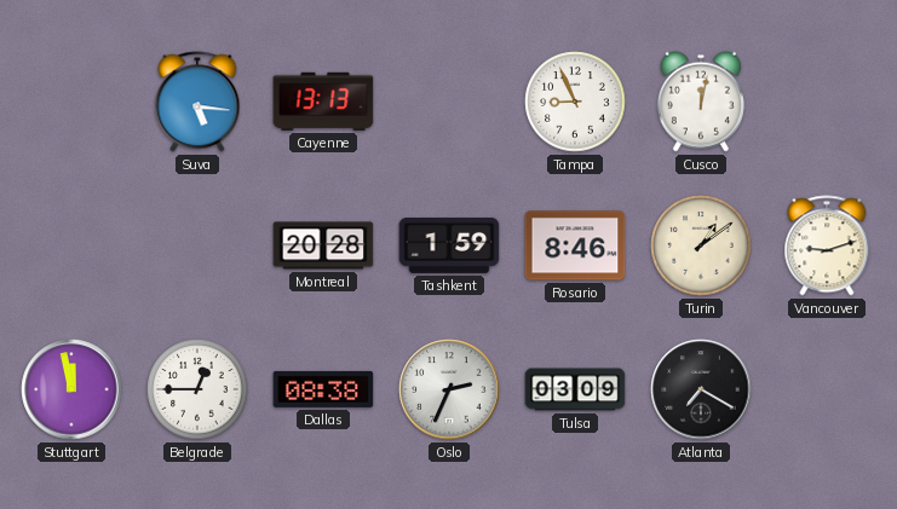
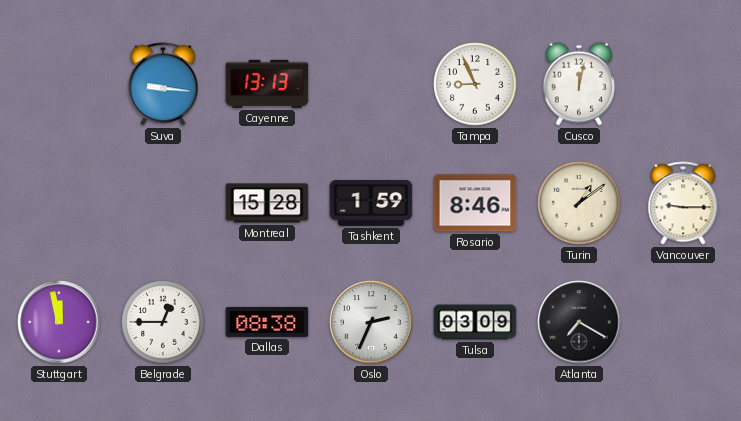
Suva: 5:16 -> 9:16 (163, 84)
Montreal: 20:28 -> 15:28 (267, 203)
Vancouver: 9:12 -> 9:15 (683, 203)
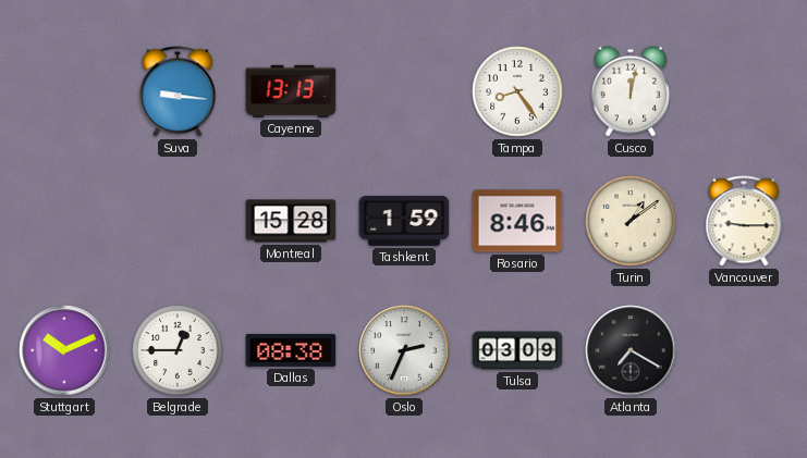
Tampa: 8:56 -> 8:24 (517, 91)
Stuttgart: 11:58 -> 10:11 (64, 350)
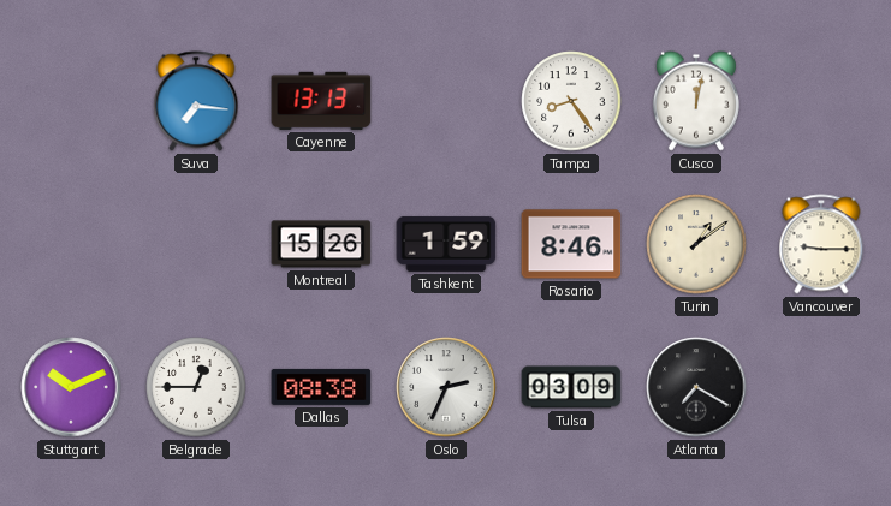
Suva: 9:16 -> 7:16 (196, 101)
Montreal: 15:28 -> 15:26 (321, 244)
